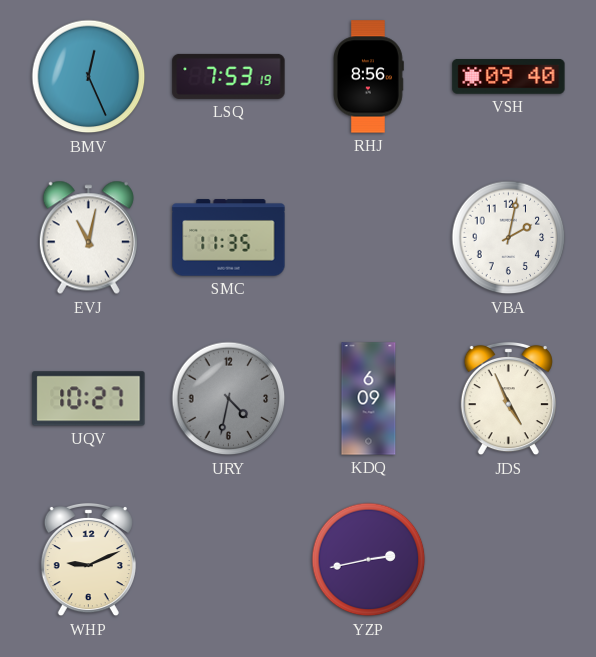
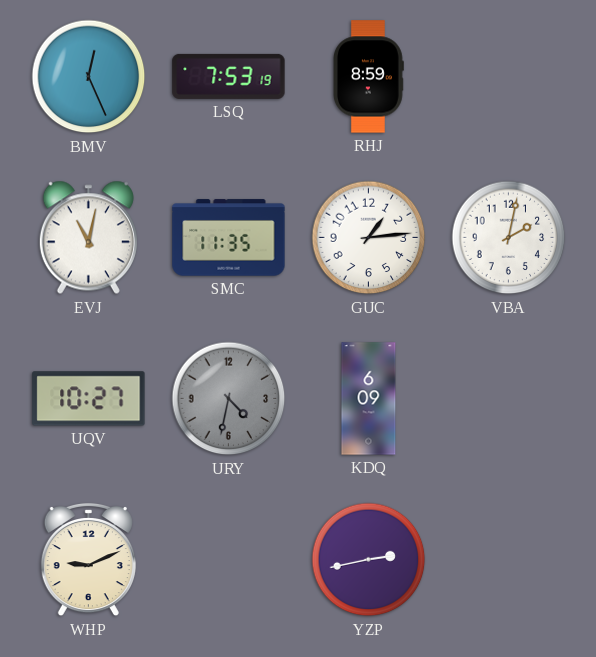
RHJ: 8:56 -> 8:59 (369, 77)
VSH: 09:40 -> none (509, 77)
GUC: none -> 1:14 (369, 238)
JDS: 4:56 -> none (508, 399)
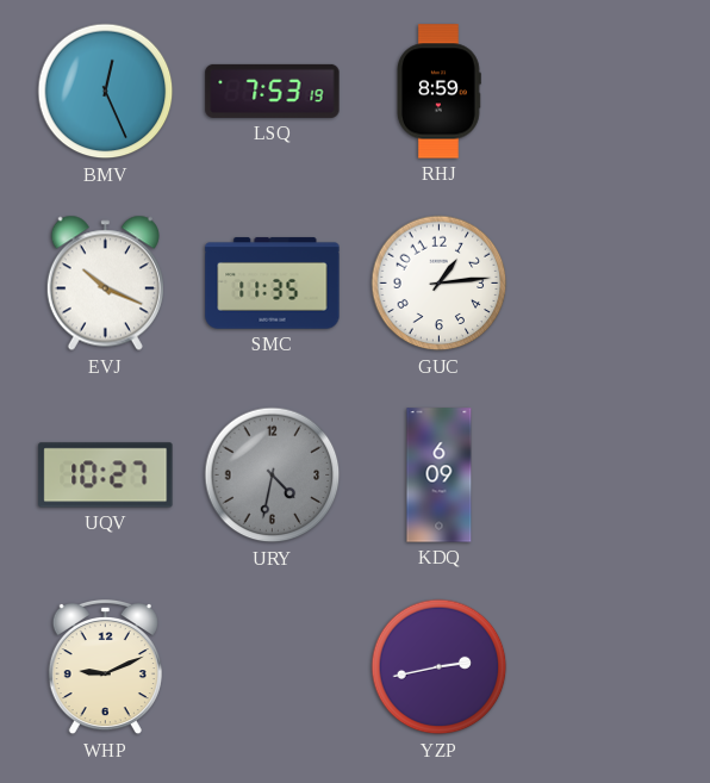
EVJ: 11:02 -> 10:19 (105, 284)
VBA: 2:02 -> none (509, 238)
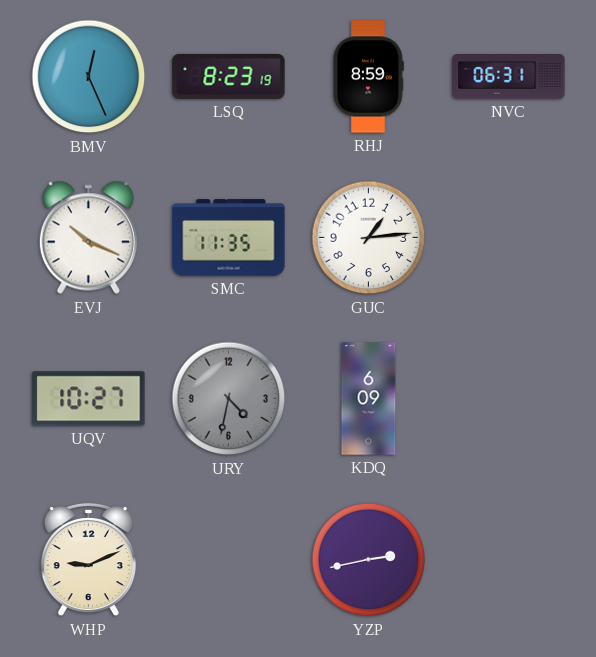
LSQ: 7:53 -> 8:23 (229, 76)
NVC: none -> 06:31 (509, 77)
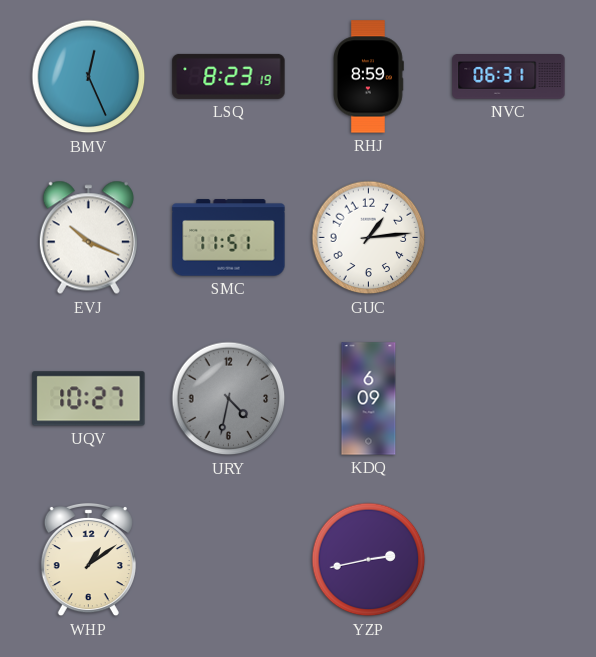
SMC: 11:35 -> 11:51 (229, 238)
WHP: 9:11 -> 1:09 (88, 560)
